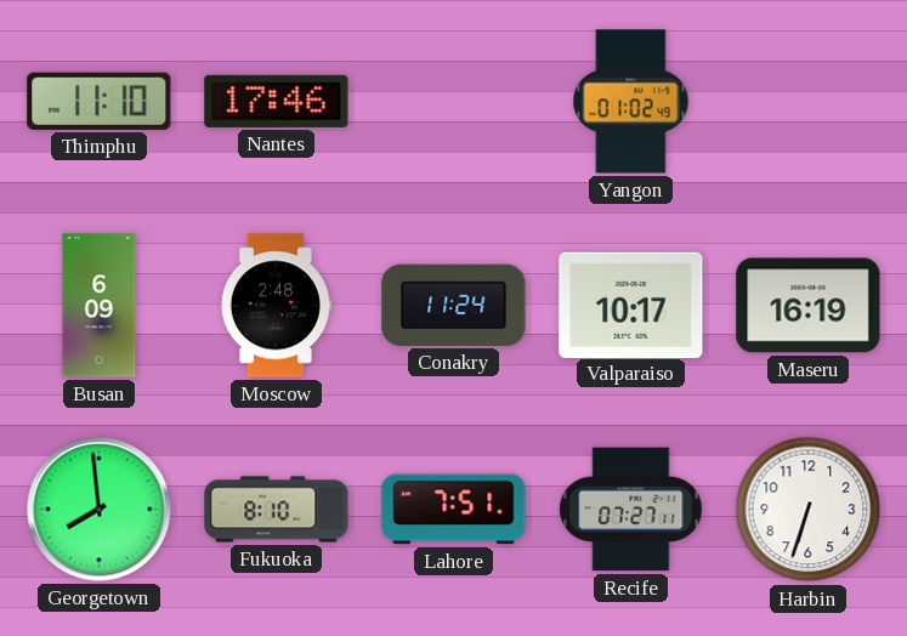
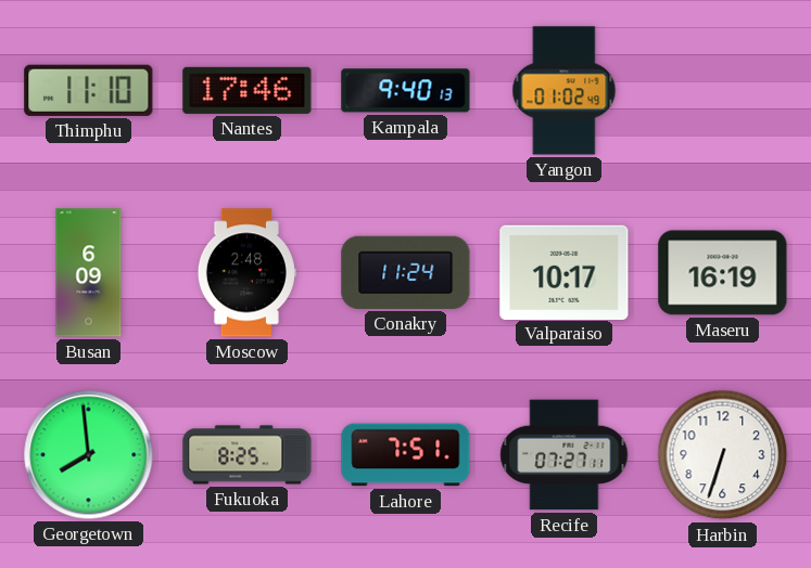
Kampala: none -> 9:40 (406, 91)
Fukuoka: 8:10 -> 8:25 (248, 455)
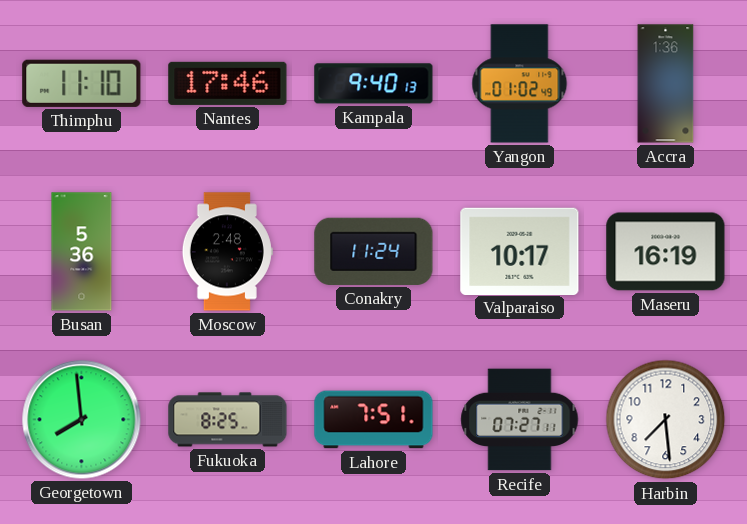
Accra: none -> 1:36 (666, 84)
Busan: 6:09 -> 5:36 (82, 252)
Harbin: 6:33 -> 7:29 (666, 420)
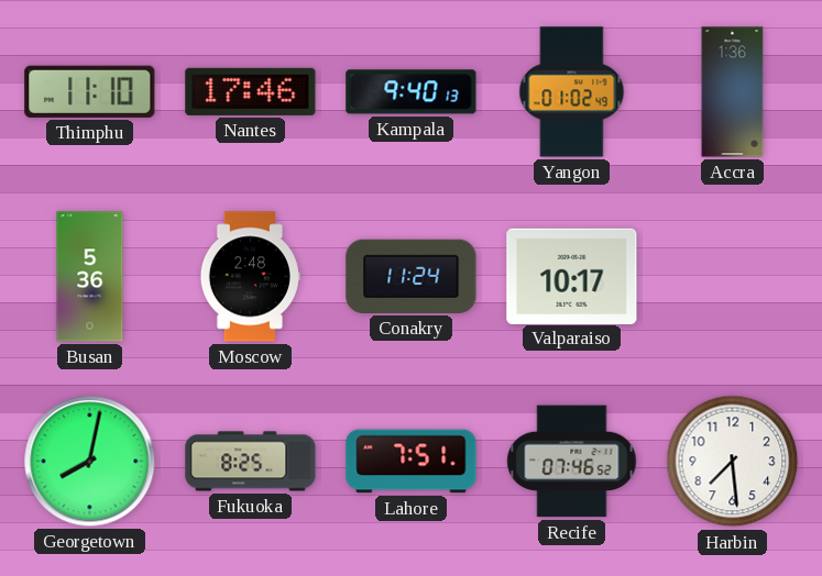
Maseru: 16:19 -> none (666, 252)
Georgetown: 7:59 -> 8:02 (90, 462)
Recife: 07:27 -> 07:46 (572, 462)
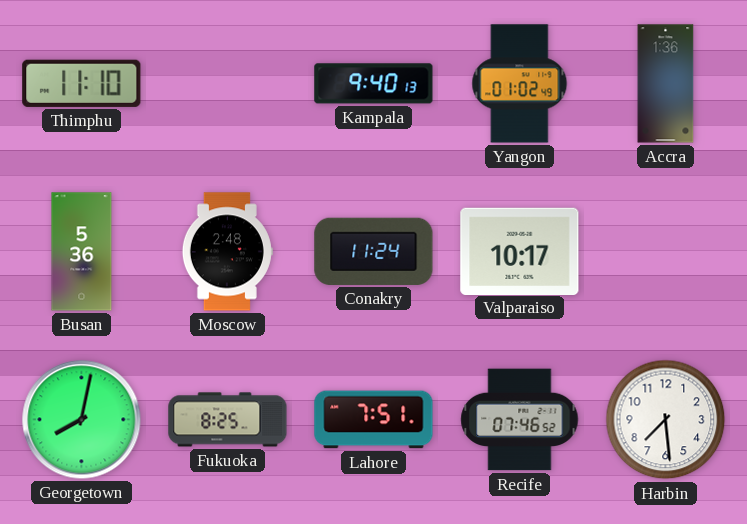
Nantes: 17:46 -> none (251, 91)
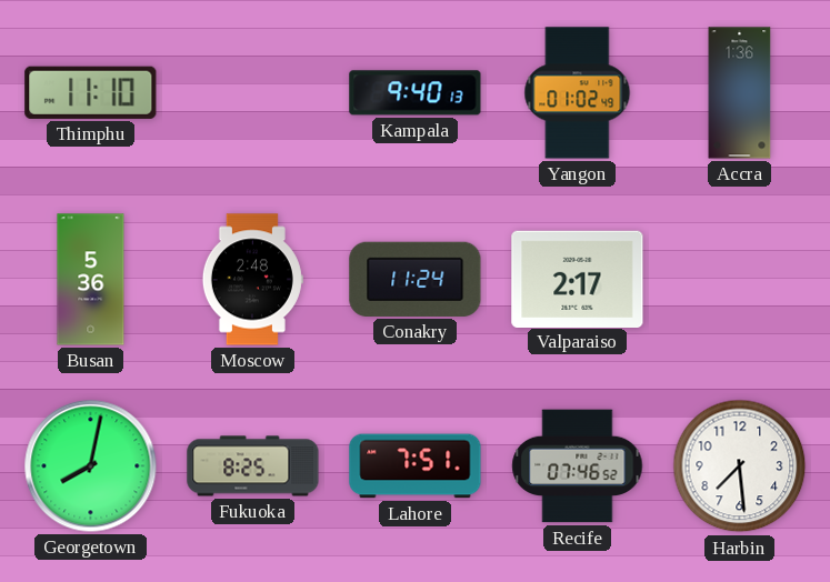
Valparaiso: 10:17 -> 2:17 (578, 279)
